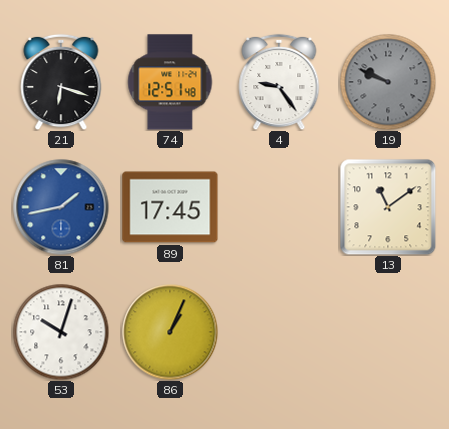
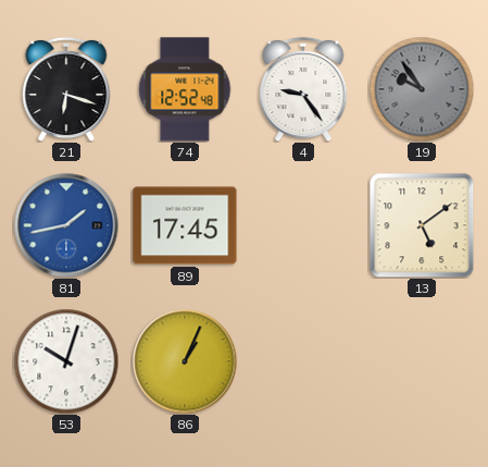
74: 12:51 -> 12:52 (185, 89)
19: 9:49 -> 9:54 (422, 89)
13: 11:09 -> 5:09 (422, 225)
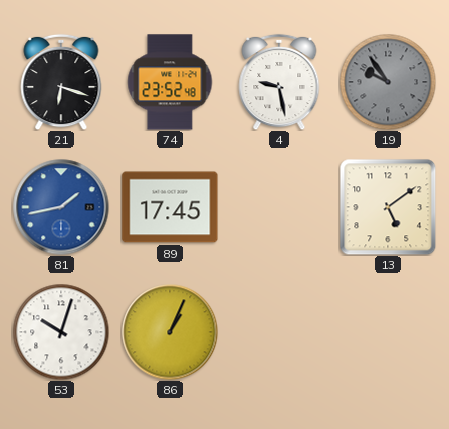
74: 12:52 -> 23:52 (170, 82)
4: 9:24 -> 9:28 (279, 82)
